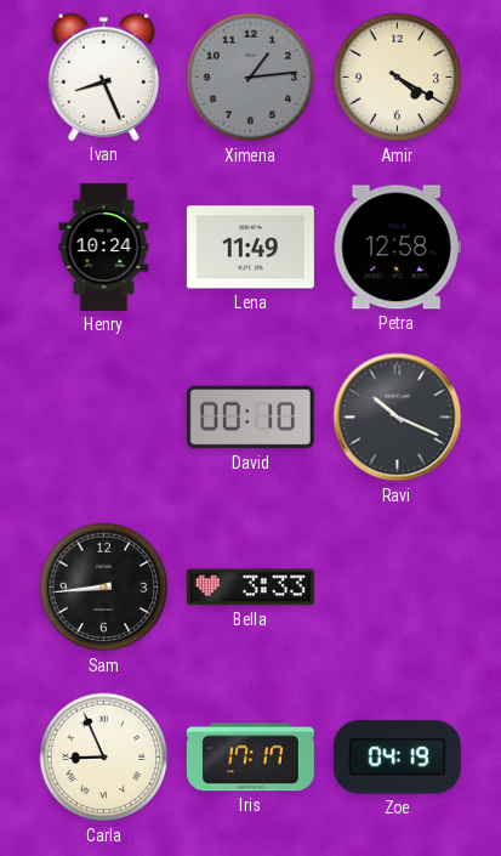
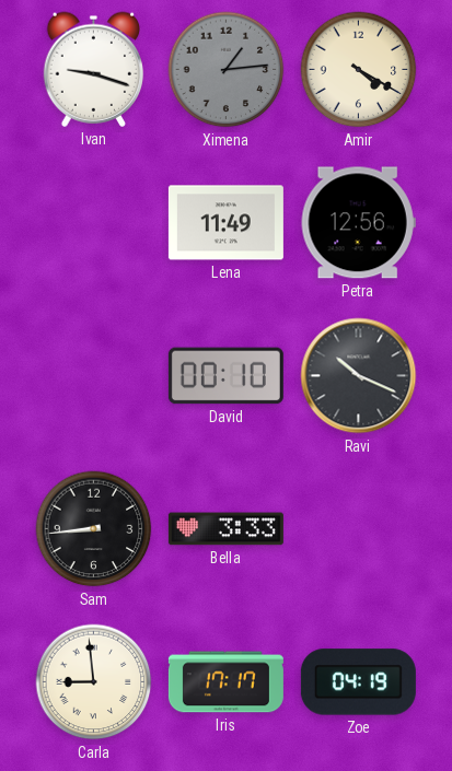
Ivan: 8:26 -> 9:18 (94, 69)
Henry: 10:24 -> none (104, 246)
Petra: 12:58 -> 12:56 (358, 223)
Carla: 8:56 -> 8:59 (94, 682)
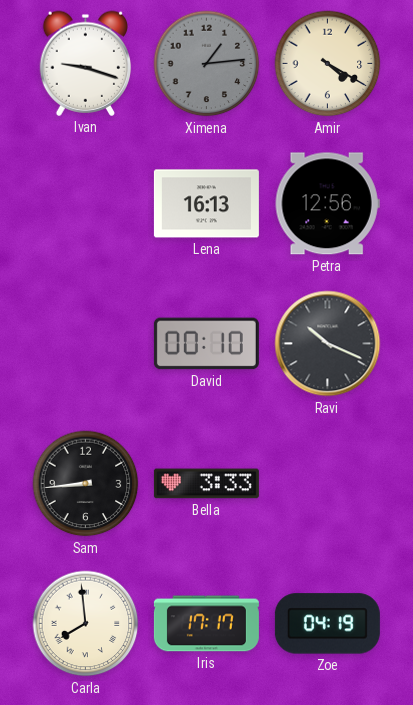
Lena: 11:49 -> 16:13 (206, 204)
Carla: 8:59 -> 7:59 (86, 624)
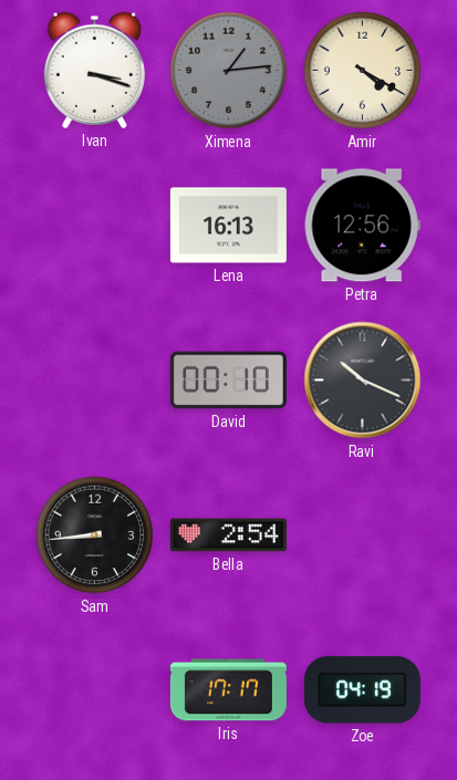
Ivan: 9:18 -> 3:18 (95, 70)
Bella: 3:33 -> 2:54 (228, 535)
Carla: 7:59 -> none (86, 624)
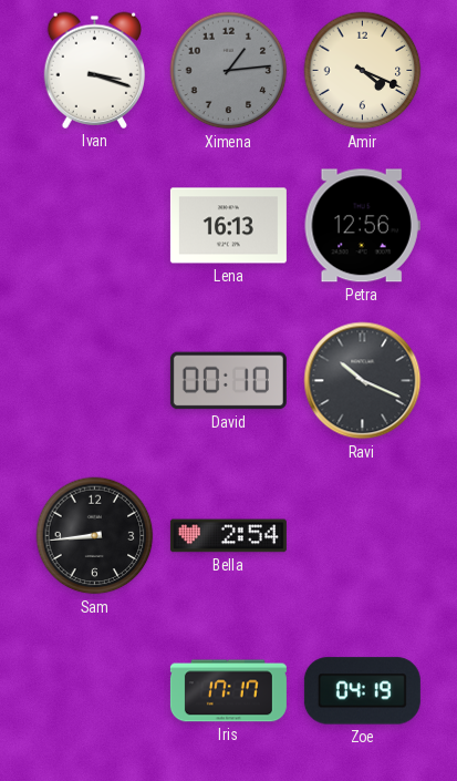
Amir: 4:20 -> 4:19 (363, 71)
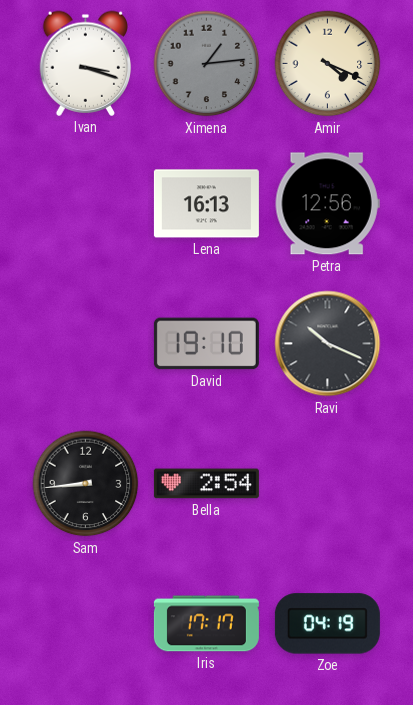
David: 00:10 -> 19:10 (206, 344)
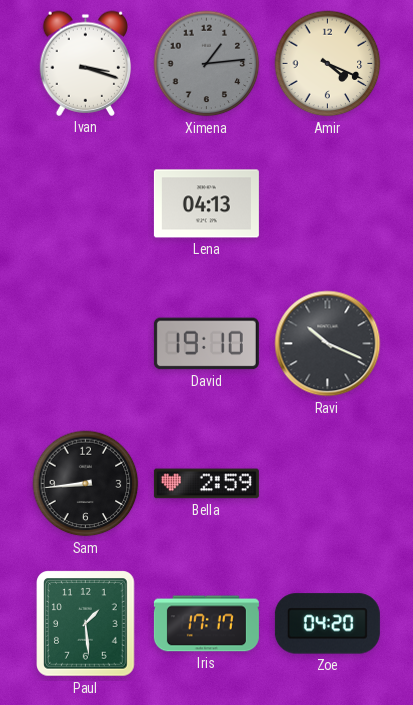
Lena: 16:13 -> 04:13 (206, 204)
Petra: 12:56 -> none (327, 204)
Bella: 2:54 -> 2:59 (206, 484)
Paul: none -> 1:29 (86, 624)
Zoe: 04:19 -> 04:20 (327, 624)
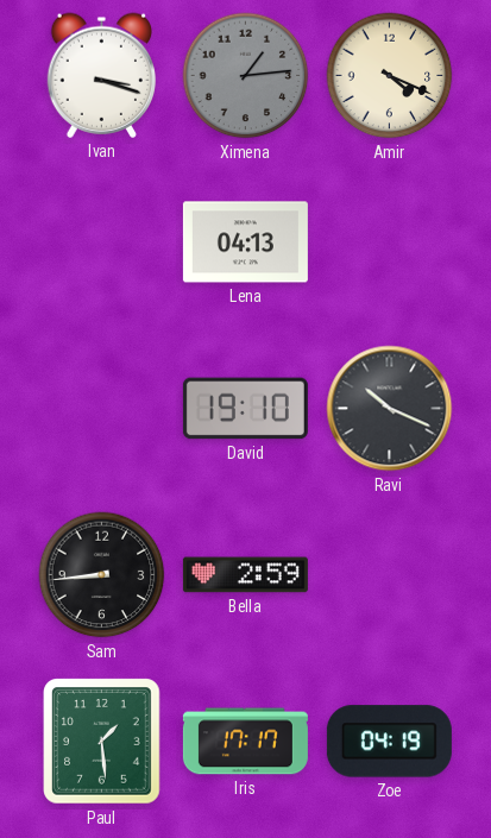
Zoe: 04:20 -> 04:19 (389, 742)
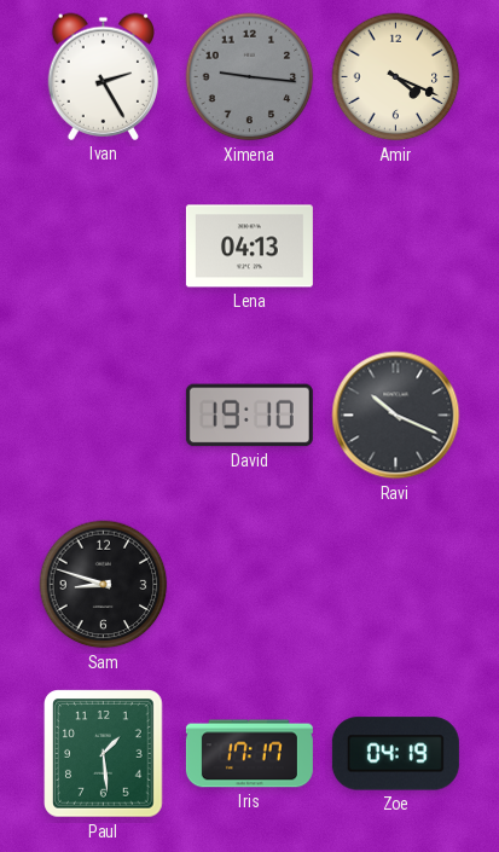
Ivan: 3:18 -> 2:25 (104, 76)
Ximena: 1:14 -> 9:16 (250, 77)
Sam: 8:44 -> 8:48 (104, 585)
Bella: 2:59 -> none (245, 575)
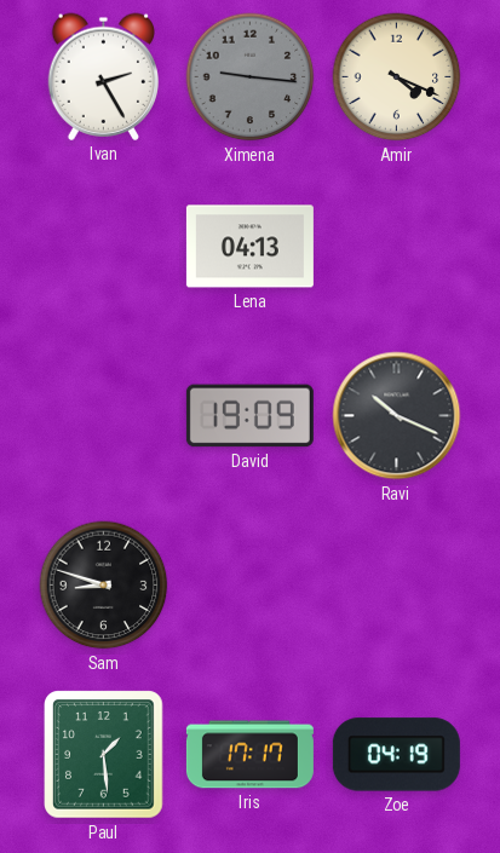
David: 19:10 -> 19:09 (249, 416)
